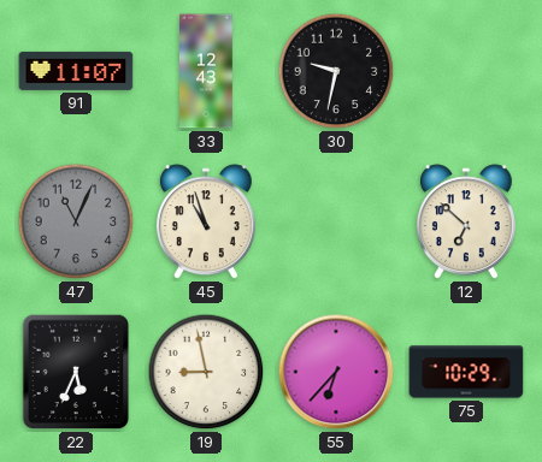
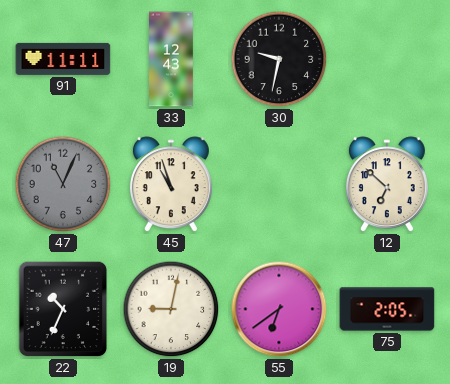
91: 11:07 -> 11:11 (63, 59)
22: 5:34 -> 10:34 (63, 309)
19: 8:58 -> 9:02 (171, 309)
55: 6:37 -> 6:39 (279, 309)
75: 10:29 -> 2:05 (387, 309)
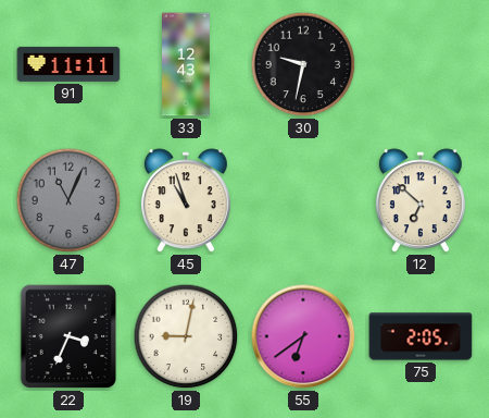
22: 10:34 -> 3:34 (68, 336)
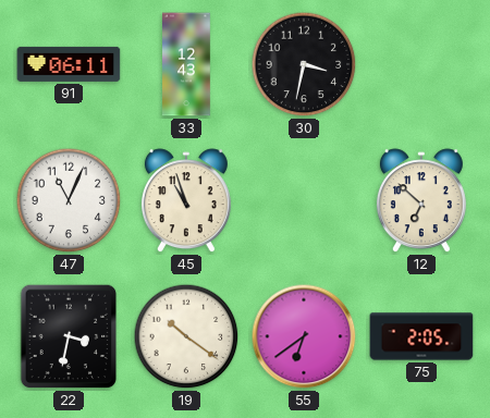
91: 11:11 -> 06:11 (69, 64)
30: 9:32 -> 3:32 (304, 64)
47 dial: grey -> white (69, 200)
22: 3:34 -> 3:32 (69, 336)
19: 9:02 -> 10:21 (186, 336)
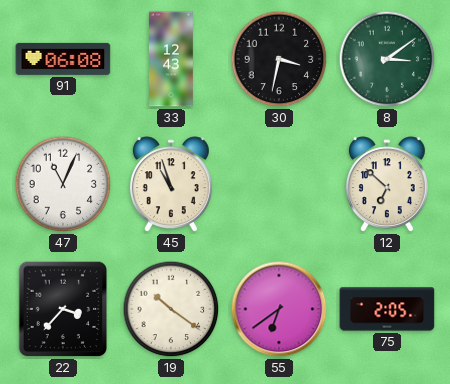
91: 06:11 -> 06:08 (63, 59)
8: none -> 3:09 (387, 59)
22: 3:32 -> 3:37 (63, 309)
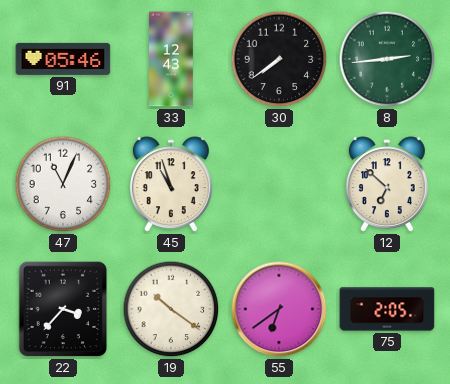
91: 06:08 -> 05:46 (63, 59)
30: 3:32 -> 7:39 (279, 59)
8: 3:09 -> 2:44 (387, 59)
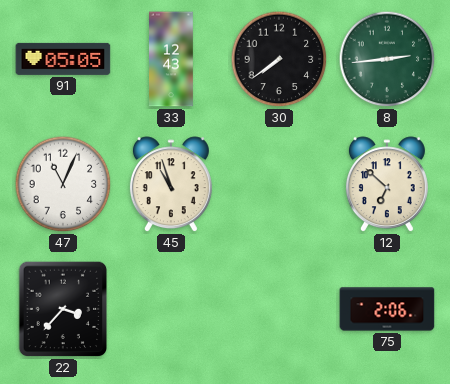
91: 05:46 -> 05:05 (63, 59)
19: 10:21 -> none (171, 309)
55: 6:39 -> none (279, 309)
75: 2:05 -> 2:06 (387, 309)
